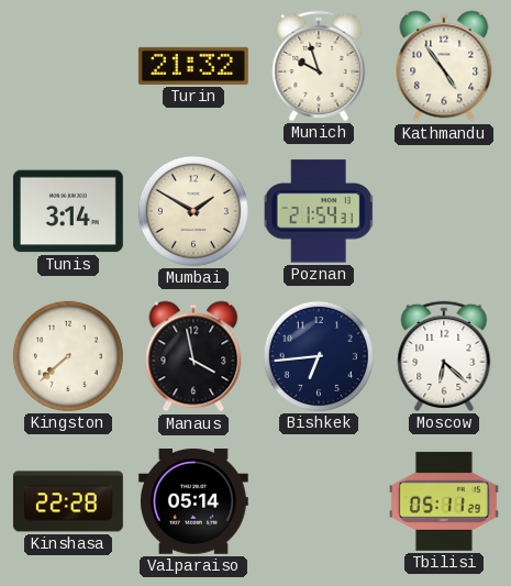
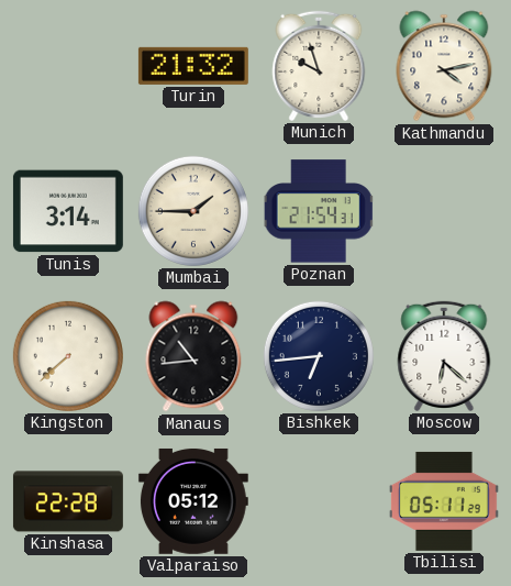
Kathmandu: 4:54 -> 4:13 (444, 66)
Mumbai: 1:50 -> 1:45 (193, 211)
Manaus: 3:58 -> 10:44 (193, 356)
Valparaiso: 05:14 -> 05:12 (193, 501)
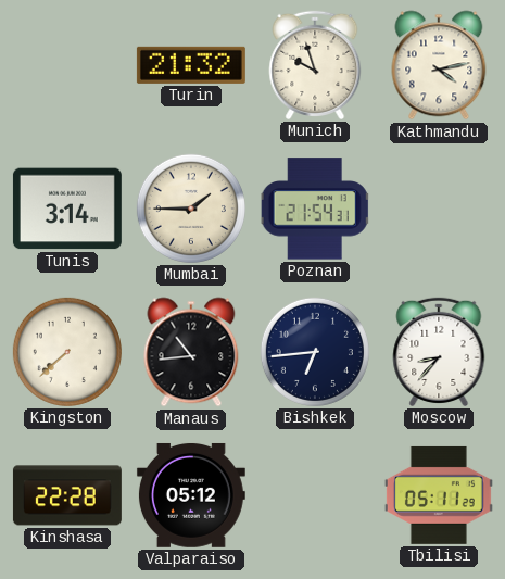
Moscow: 6:22 -> 8:37 (439, 352)
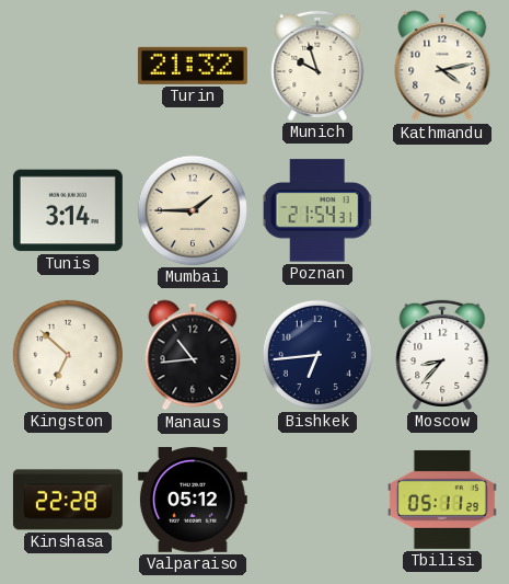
Kingston: 7:38 -> 6:52 (68, 355)
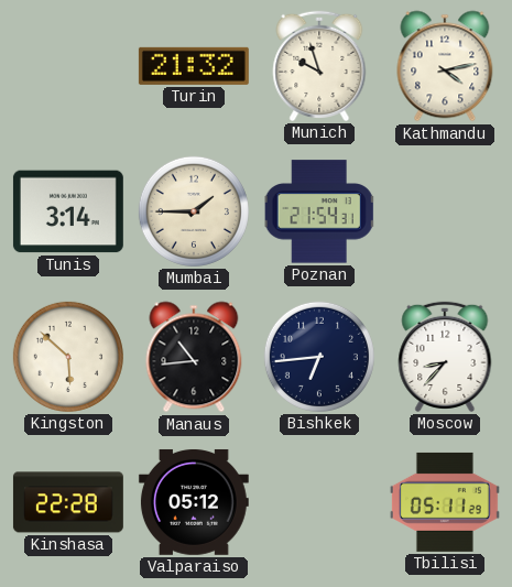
Kingston: 6:52 -> 5:52 (68, 357)
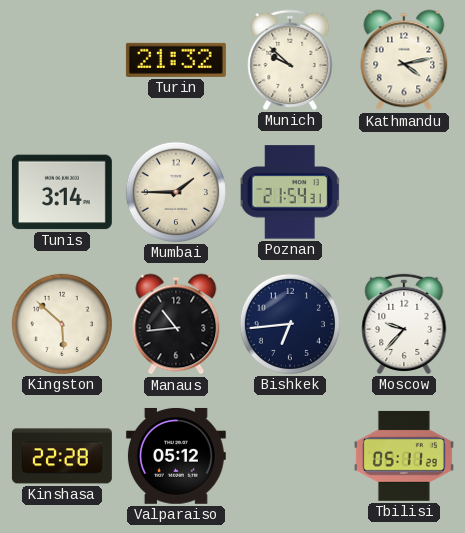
Munich: 9:57 -> 9:52 (290, 60)
Moscow: 8:37 -> 9:37 (404, 324)
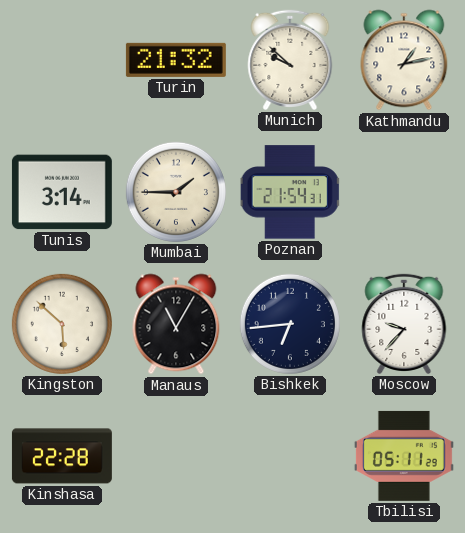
Kathmandu: 4:13 -> 1:13 (404, 60)
Manaus: 10:44 -> 11:05 (176, 324)
Valparaiso: 05:12 -> none (176, 456)
